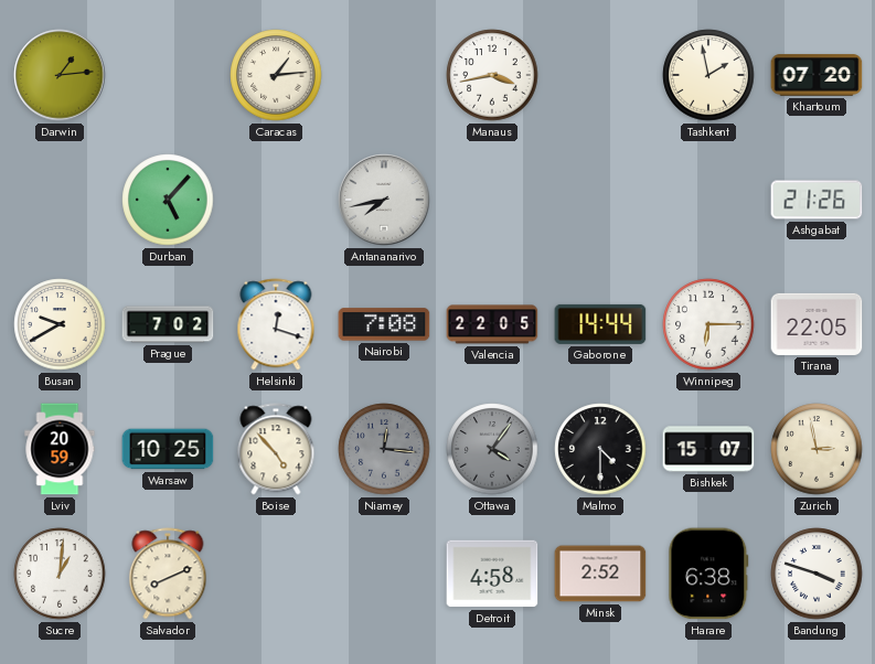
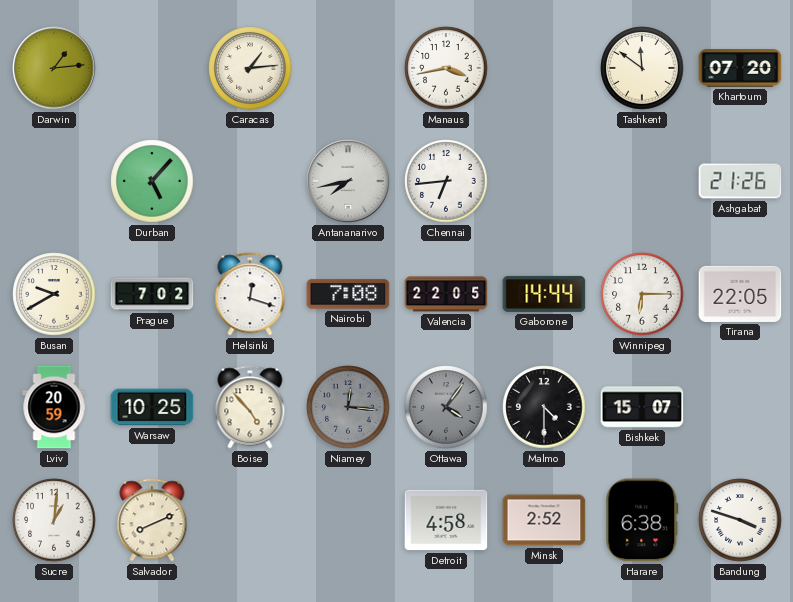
Tashkent: 1:58 -> 11:51 (642, 68)
Chennai: none -> 6:44 (446, 181)
Zurich: 2:58 -> none (817, 449)
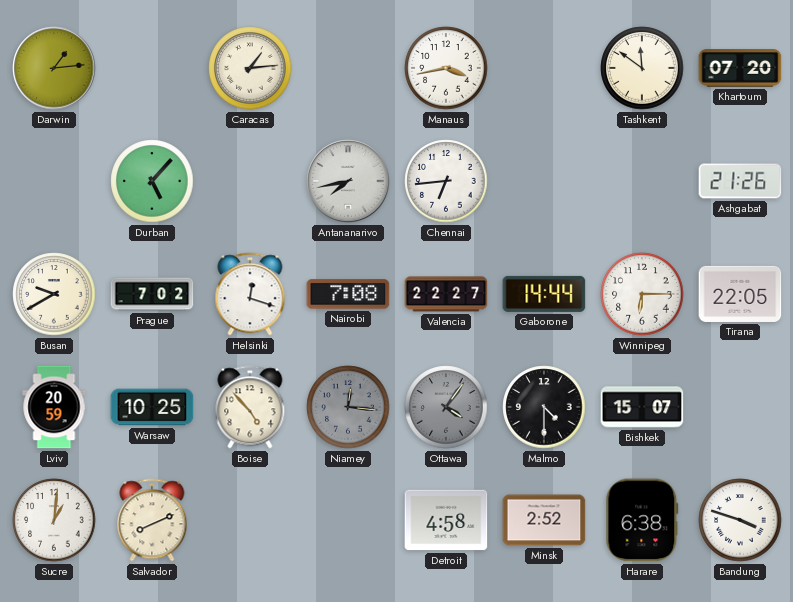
Valencia: 22:05 -> 22:27 (446, 294)
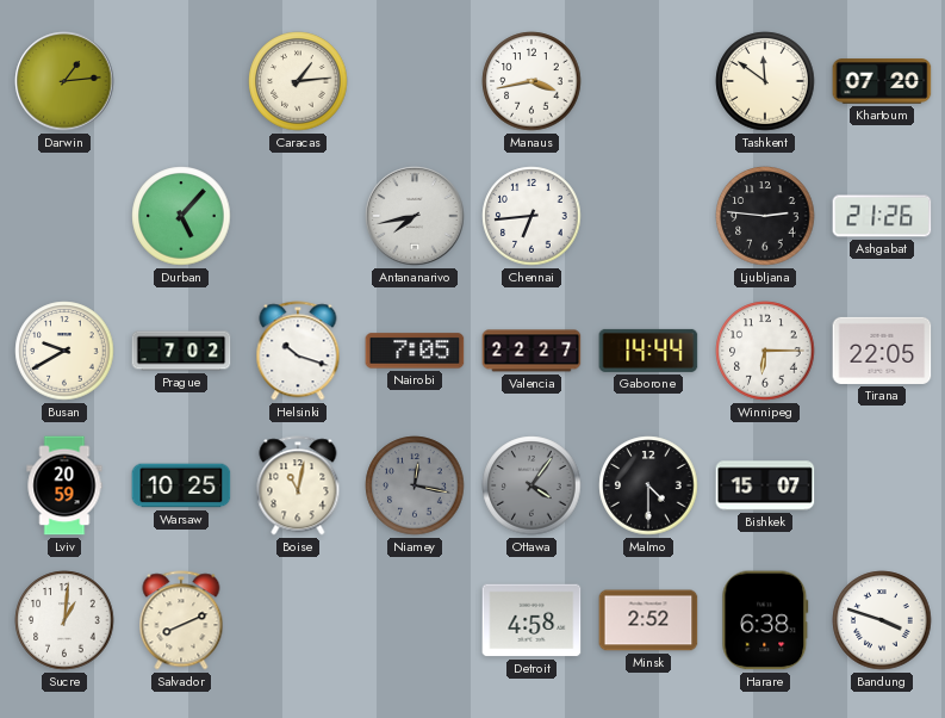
Ljubljana: none -> 2:46 (765, 216)
Helsinki: 12:18 -> 10:18 (298, 351)
Nairobi: 7:08 -> 7:05 (415, 351)
Boise: 4:53 -> 11:02 (298, 485)
Niamey: 12:16 -> 12:17 (415, 485)
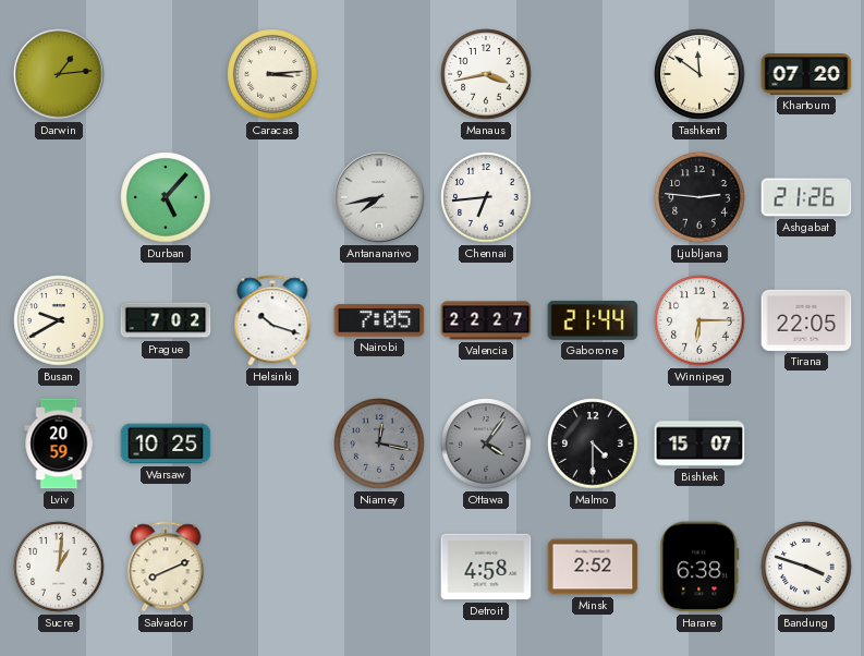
Caracas: 1:14 -> 3:14 (272, 74)
Gaborone: 14:44 -> 21:44 (593, 320)
Boise: 11:02 -> none (298, 485)
